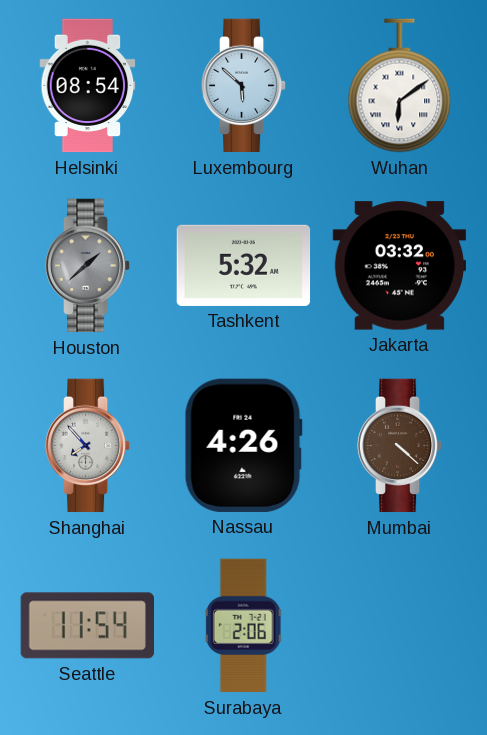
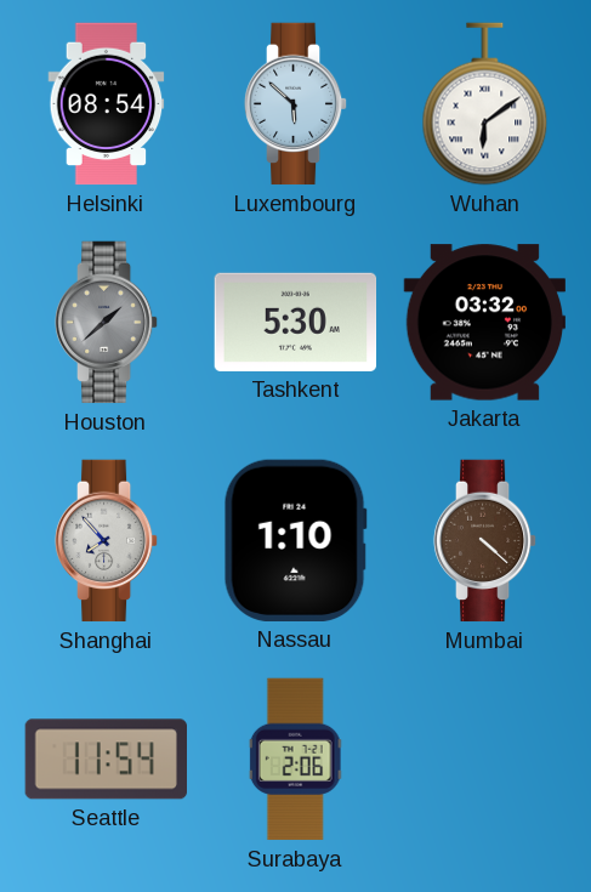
Tashkent: 5:32 -> 5:30 (296, 322)
Nassau: 4:26 -> 1:10 (295, 540)
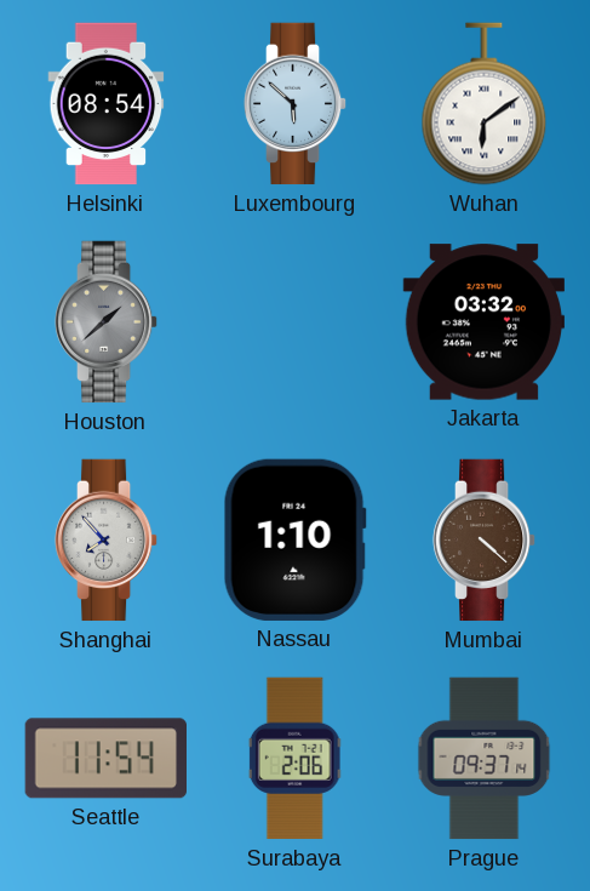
Tashkent: 5:30 -> none (296, 322)
Prague: none -> 09:37 (485, 759)
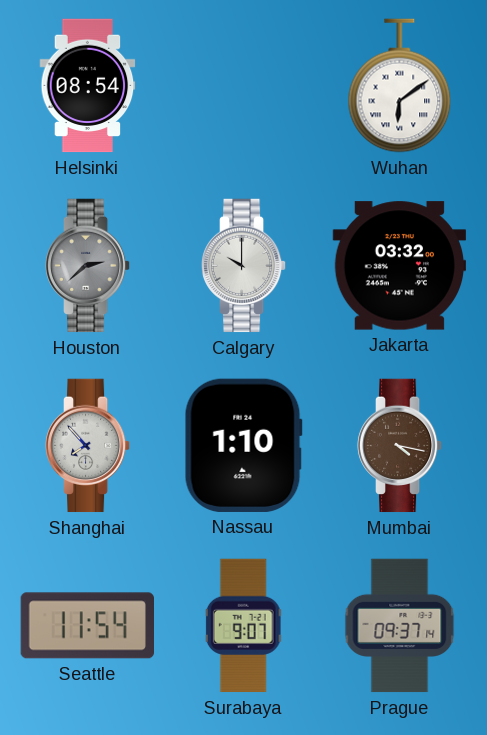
Luxembourg: 5:52 -> none (296, 104)
Houston: 1:38 -> 2:38 (88, 266)
Calgary: none -> 10:00 (244, 266)
Mumbai: 4:22 -> 4:17 (400, 446)
Surabaya: 2:06 -> 9:07 (244, 626)
